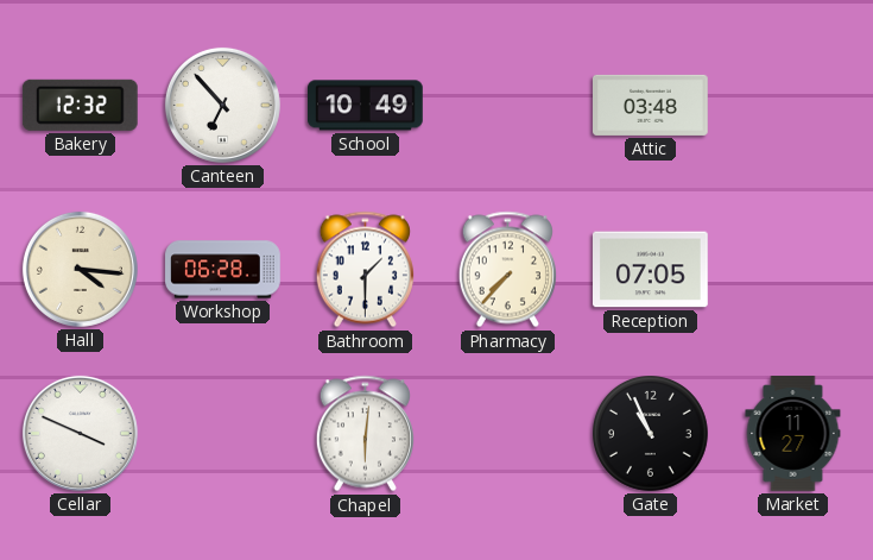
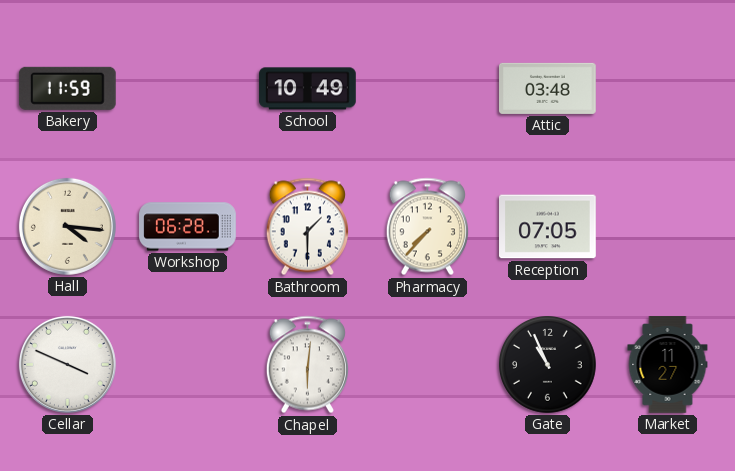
Bakery: 12:32 -> 11:59 (67, 88)
Canteen: 6:53 -> none (222, 105)
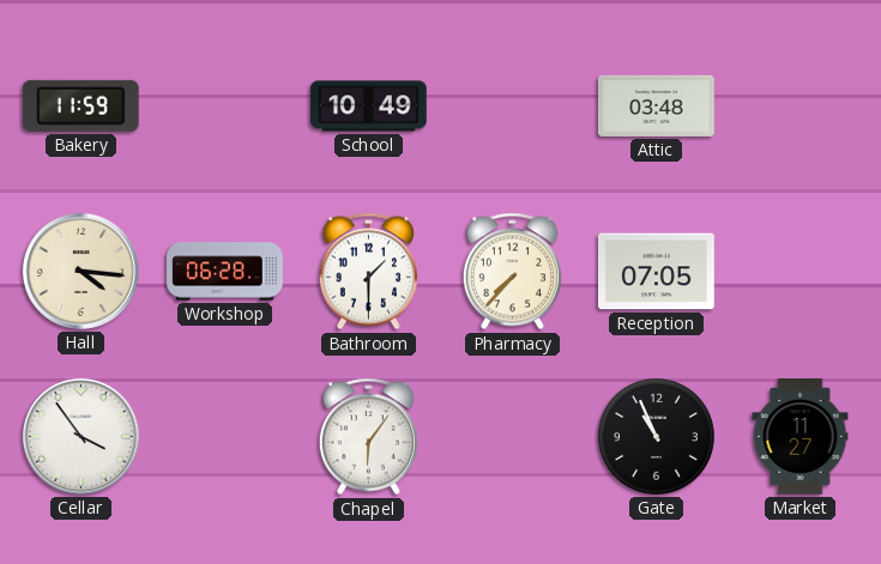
Cellar: 3:49 -> 3:54 (80, 436)
Chapel: 6:01 -> 6:06 (368, 437)
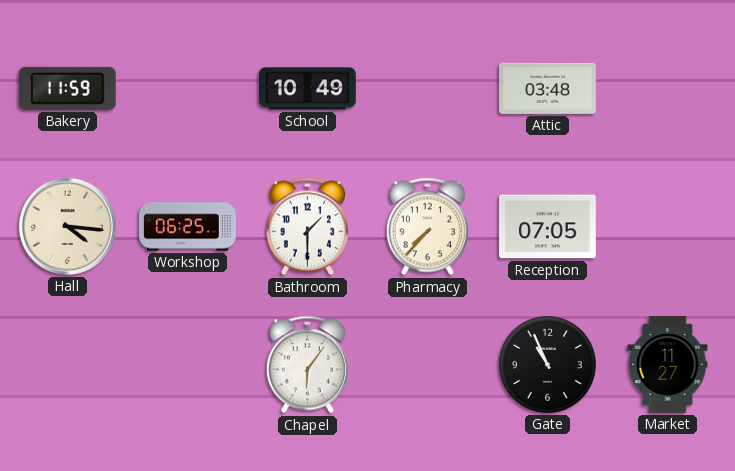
Workshop: 06:28 -> 06:25 (188, 227)
Cellar: 3:54 -> none (80, 436)
